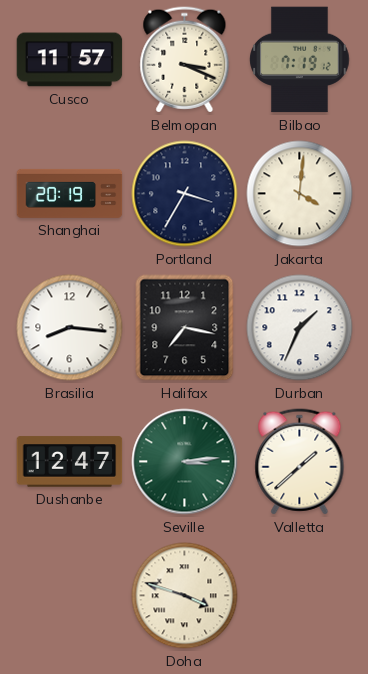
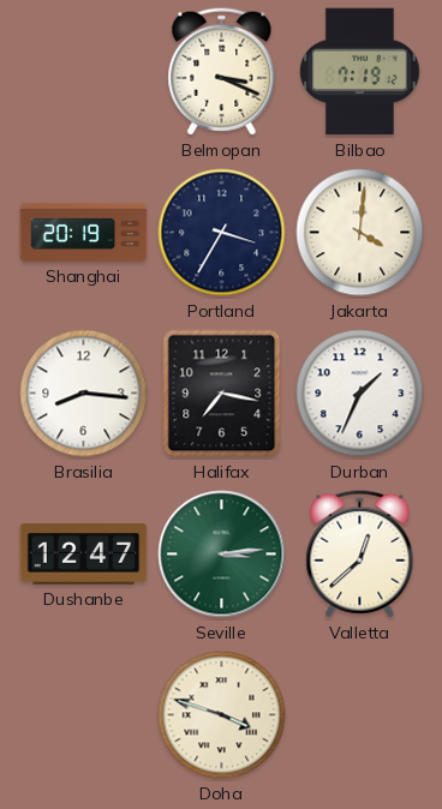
Cusco: 11:57 -> none (70, 60)
Valletta: 1:38 -> 12:38 (360, 555)
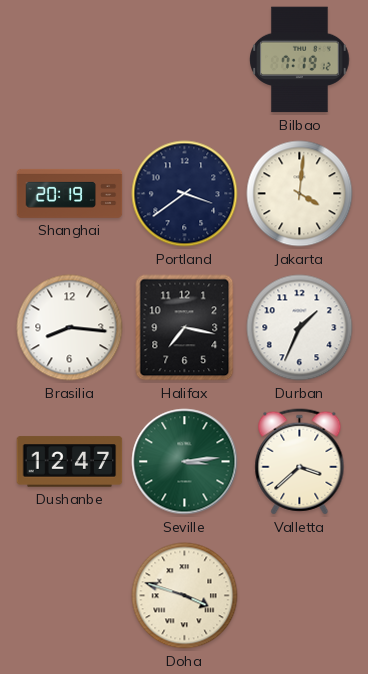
Belmopan: 3:19 -> none (222, 72)
Portland: 3:35 -> 3:39 (185, 194)
Valletta: 12:38 -> 3:38 (300, 462)
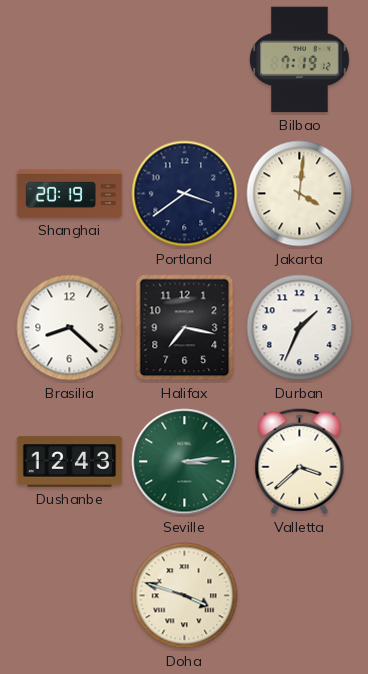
Brasilia: 8:16 -> 8:22 (70, 328)
Dushanbe: 12:47 -> 12:43 (70, 462)
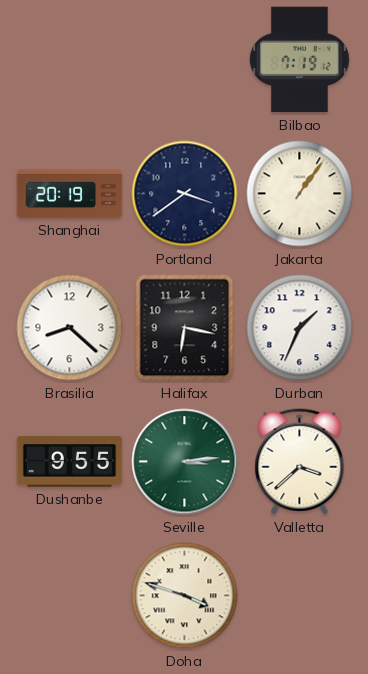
Jakarta: 4:01 -> 1:06 (300, 194)
Halifax: 7:17 -> 6:17 (185, 328)
Dushanbe: 12:43 -> 9:55 (70, 462)
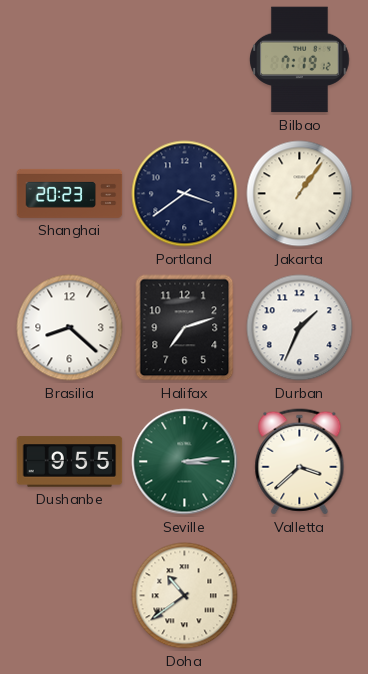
Shanghai: 20:19 -> 20:23 (70, 193)
Halifax: 6:17 -> 7:12 (185, 328)
Doha: 3:48 -> 10:39 (185, 596)
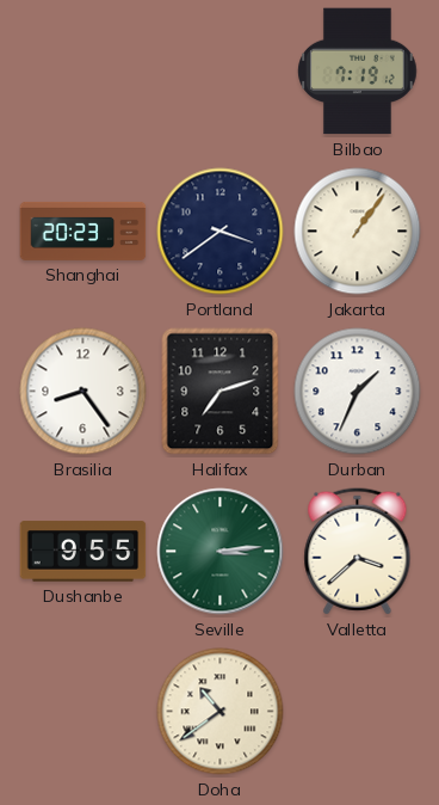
Brasilia: 8:22 -> 8:24 (84, 392)
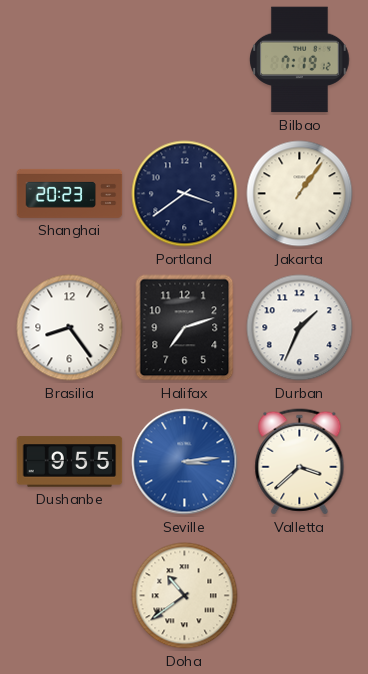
Seville dial: green -> blue (185, 462)
